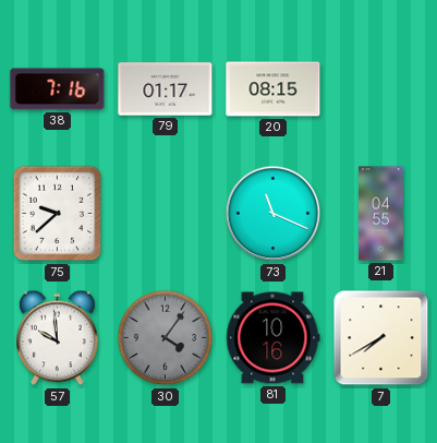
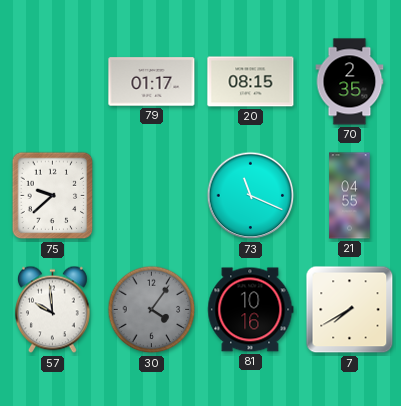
38: 7:16 -> none (58, 89)
70: none -> 2:35 (350, 82)
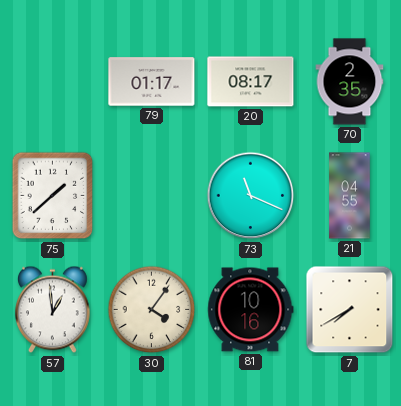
20: 08:15 -> 08:17 (251, 82)
75: 9:38 -> 1:38 (53, 196)
57: 9:59 -> 12:59 (52, 310)
30 dial: grey -> cream (152, 310)
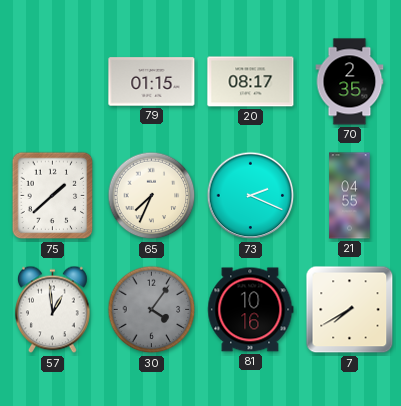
79: 01:17 -> 01:15 (152, 82)
65: none -> 7:34 (152, 196)
73: 11:19 -> 2:19 (251, 196)
30 dial: cream -> grey (152, 310)
